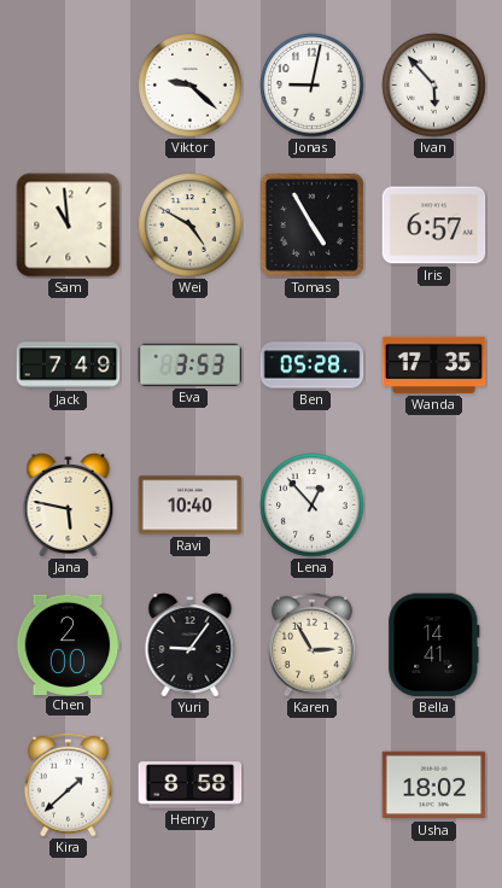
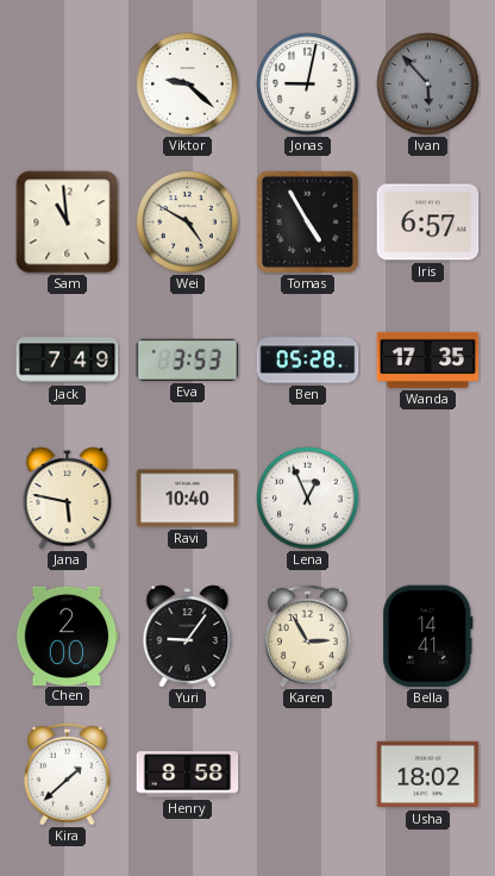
Ivan dial: white -> grey (428, 85)
Lena: 12:53 -> 12:56 (308, 499)
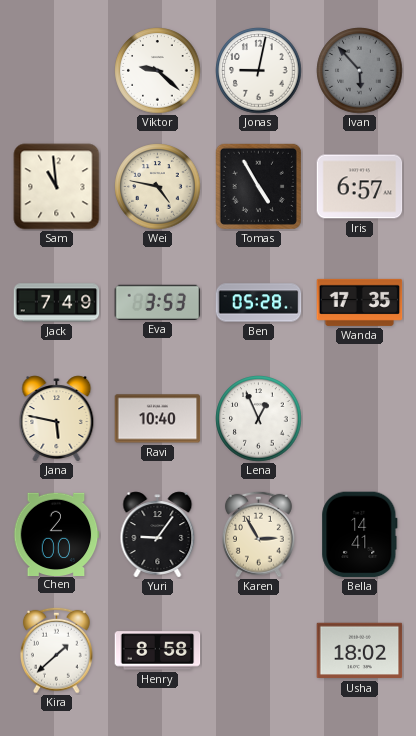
Wei: 4:50 -> 4:47 (158, 187)
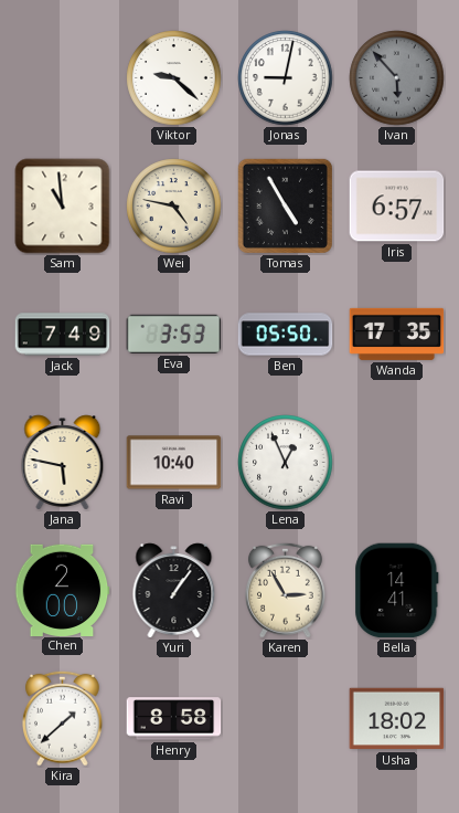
Ben: 05:28 -> 05:50 (286, 335)
Yuri: 9:06 -> 1:06 (174, 591)
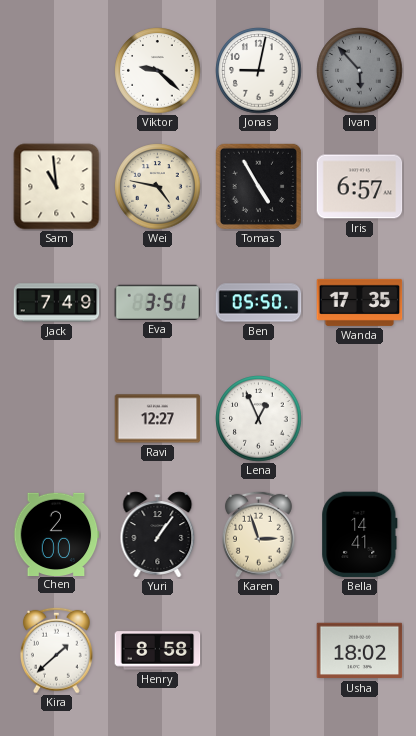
Eva: 3:53 -> 3:51 (158, 302)
Jana: 5:47 -> none (63, 463)
Ravi: 10:40 -> 12:27 (158, 419)
Karen: 2:55 -> 2:57 (259, 534)
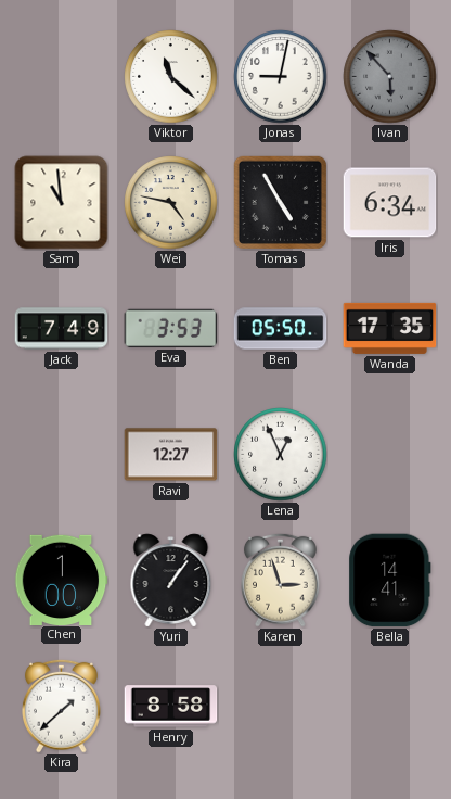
Viktor: 9:22 -> 11:22 (171, 77)
Iris: 6:57 -> 6:34 (390, 203)
Eva: 3:51 -> 3:53 (171, 328)
Chen: 2:00 -> 1:00 (61, 580)
Usha: 18:02 -> none (360, 651)
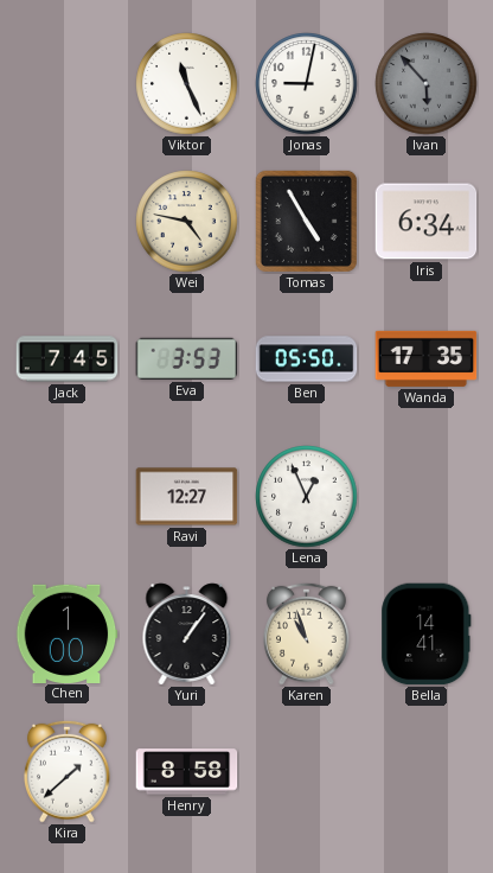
Viktor: 11:22 -> 11:26 (187, 84)
Sam: 10:59 -> none (62, 203)
Jack: 7:49 -> 7:45 (68, 359)
Karen: 2:57 -> 10:57 (307, 633)
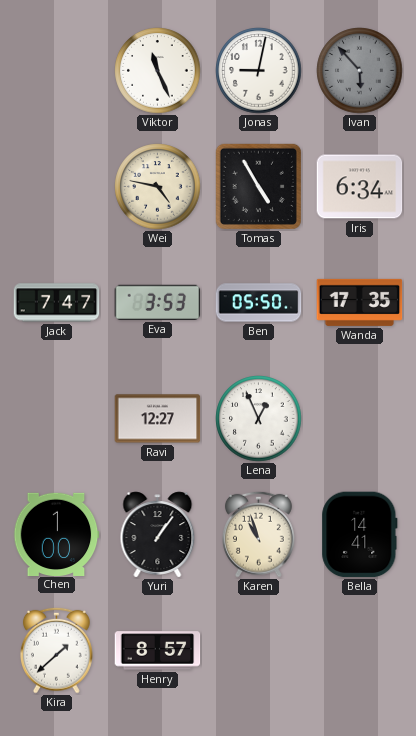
Jack: 7:45 -> 7:47 (57, 303)
Henry: 8:58 -> 8:57 (158, 651)
